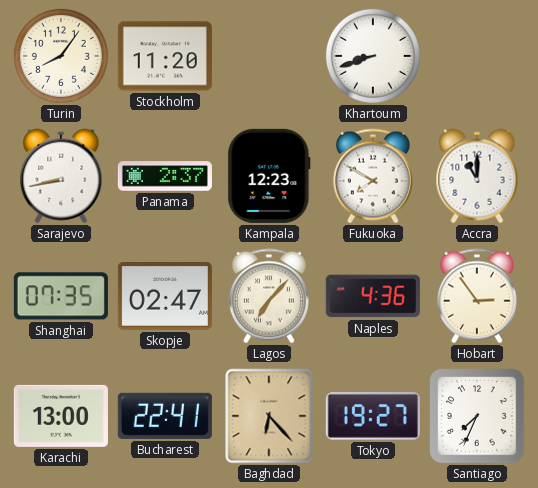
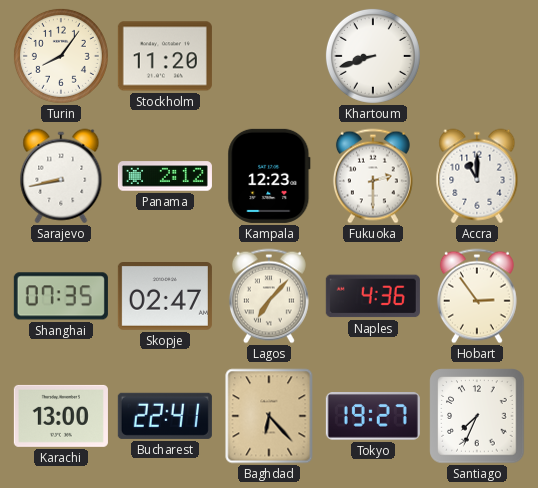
Panama: 2:37 -> 2:12 (165, 176)
Fukuoka: 7:50 -> 2:30 (373, 176)
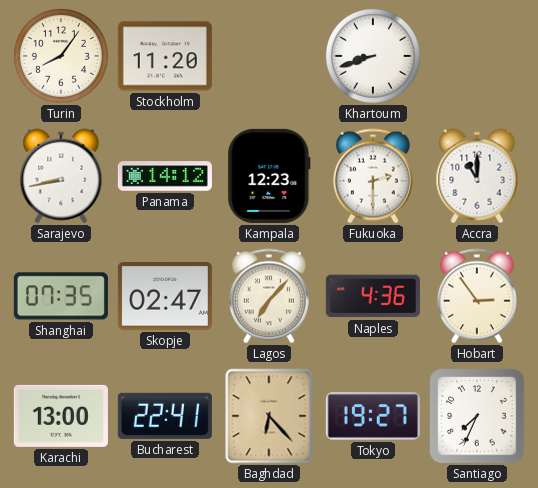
Panama: 2:12 -> 14:12 (165, 176)
